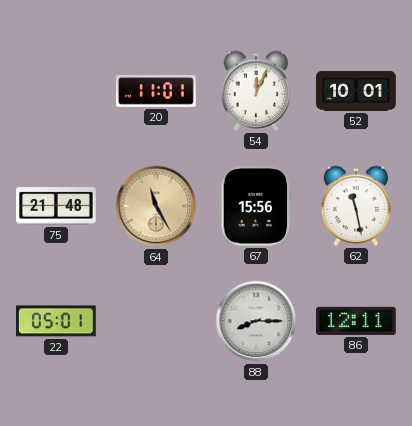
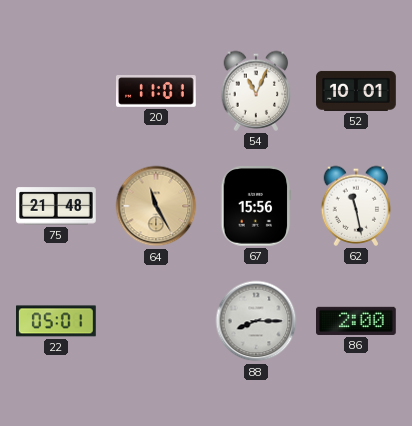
54: 12:04 -> 11:04 (256, 91)
86: 12:11 -> 2:00 (357, 321)
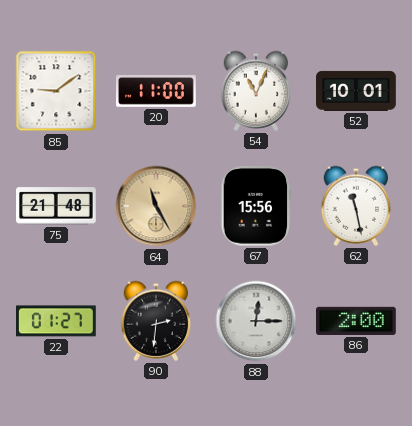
85: none -> 9:09 (56, 91)
20: 11:01 -> 11:00 (156, 92)
22: 05:01 -> 01:27 (57, 321)
90: none -> 2:31 (156, 321)
88: 8:15 -> 12:15 (256, 321)
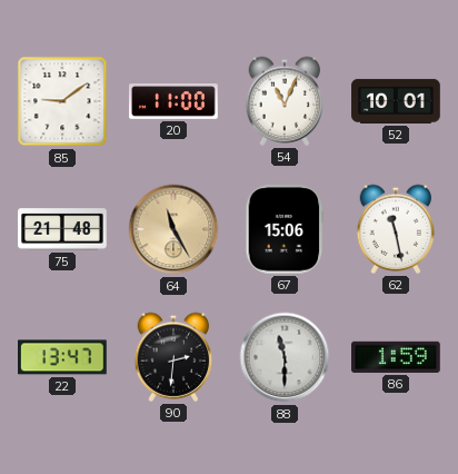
67: 15:56 -> 15:06 (285, 230)
22: 01:27 -> 13:47 (63, 357)
88: 12:15 -> 11:30 (285, 357)
86: 2:00 -> 1:59 (397, 357)
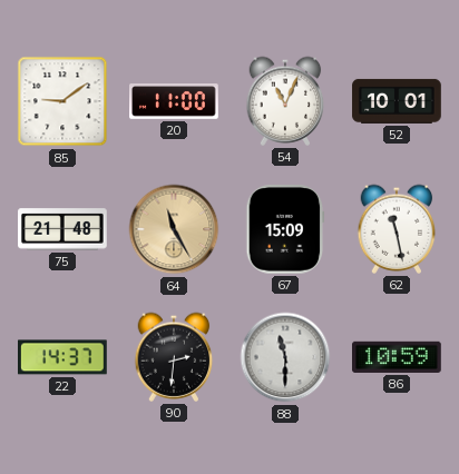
67: 15:06 -> 15:09 (285, 230)
22: 13:47 -> 14:37 (64, 357)
86: 1:59 -> 10:59 (398, 357)
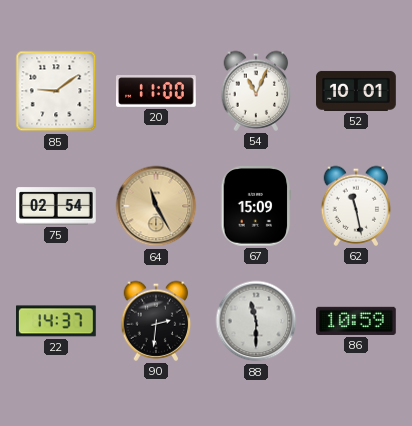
75: 21:48 -> 02:54 (56, 206)
